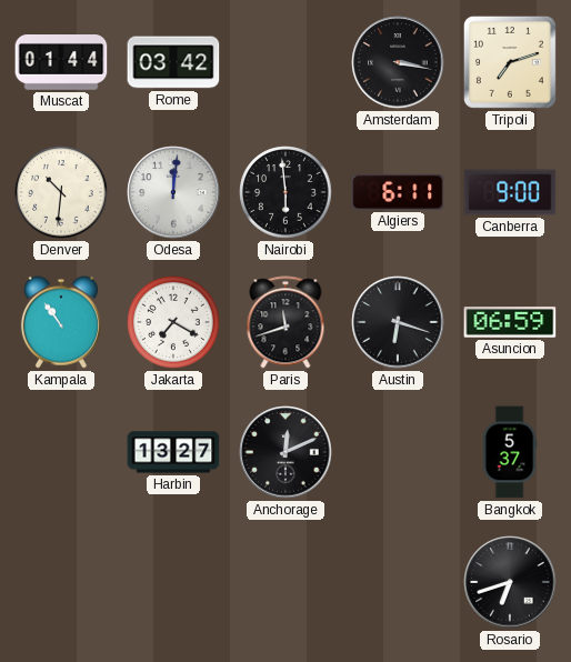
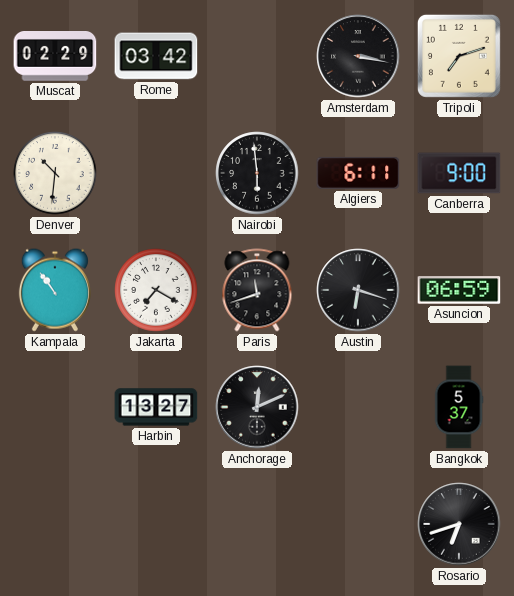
Muscat: 01:44 -> 02:29 (55, 57)
Odesa: 12:01 -> none (173, 192)
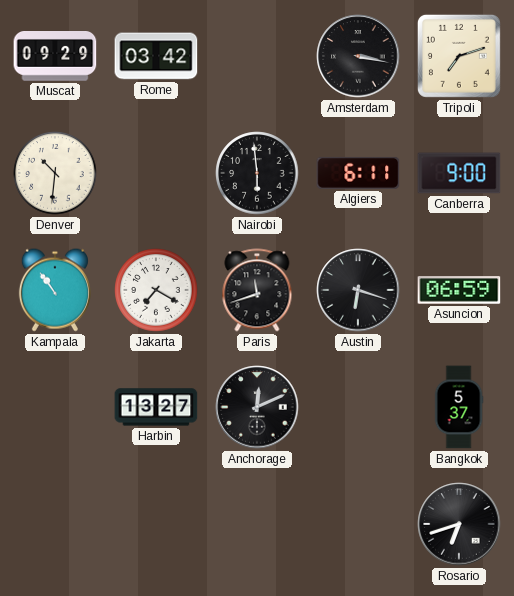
Muscat: 02:29 -> 09:29 (55, 57)
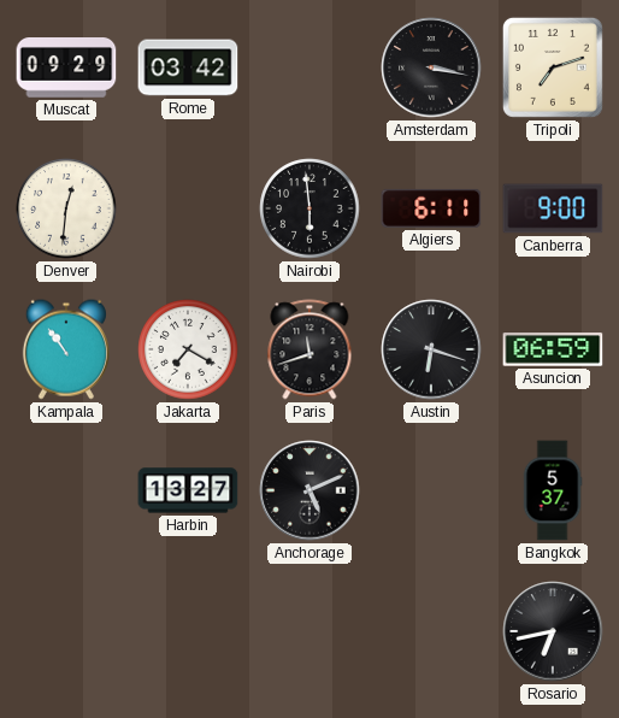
Denver: 10:31 -> 12:31 (66, 208)
Anchorage: 12:11 -> 5:11 (309, 490)
Rosario: 6:42 -> 6:43 (553, 631)
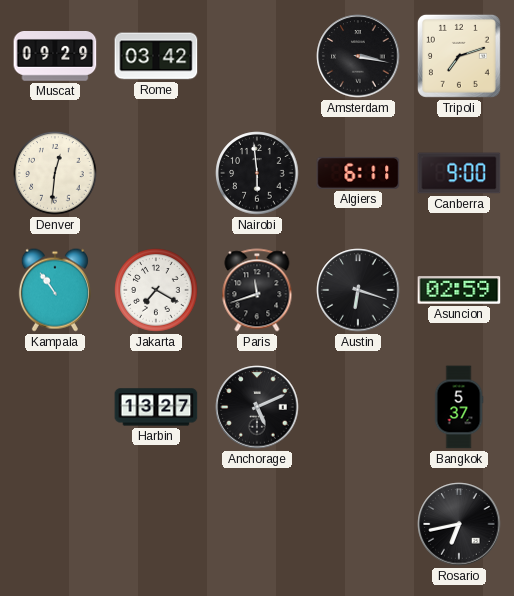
Asuncion: 06:59 -> 02:59 (459, 290)
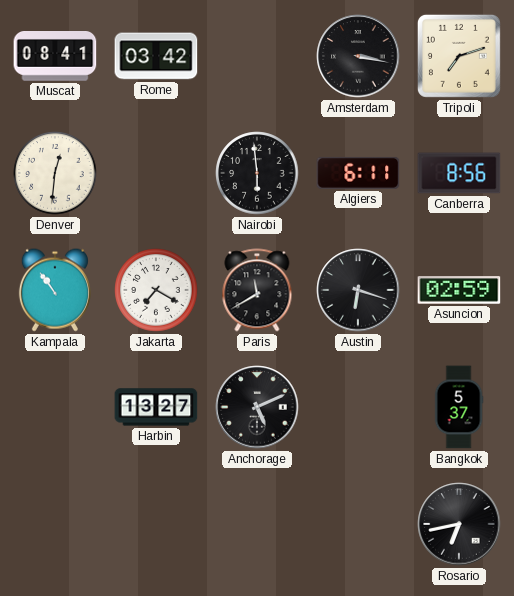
Muscat: 09:29 -> 08:41 (55, 57)
Canberra: 9:00 -> 8:56 (459, 173)
Paris: 11:42 -> 11:40 (257, 290)
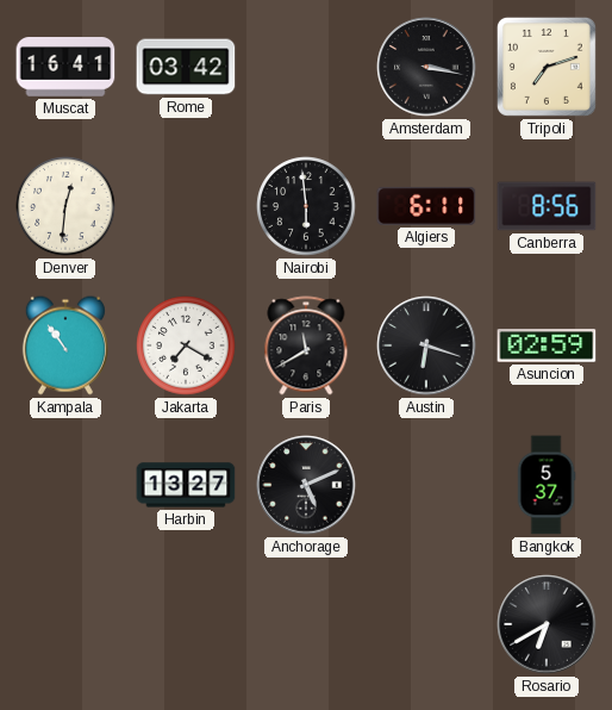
Muscat: 08:41 -> 16:41 (65, 68)
Rosario: 6:43 -> 6:40 (547, 624)
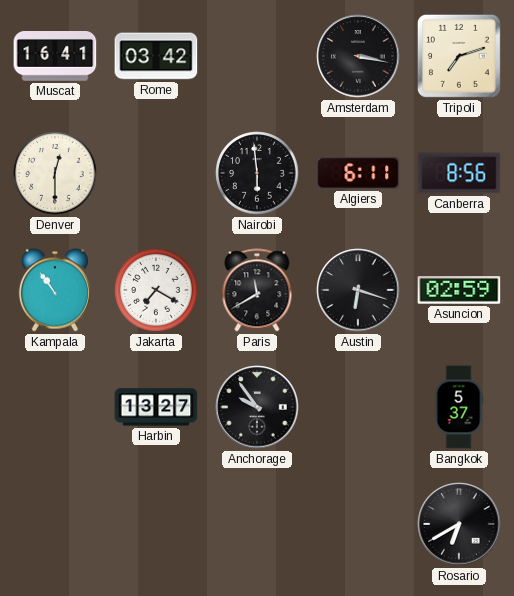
Denver: 12:31 -> 12:30 (55, 173)
Anchorage: 5:11 -> 9:54 (257, 407)
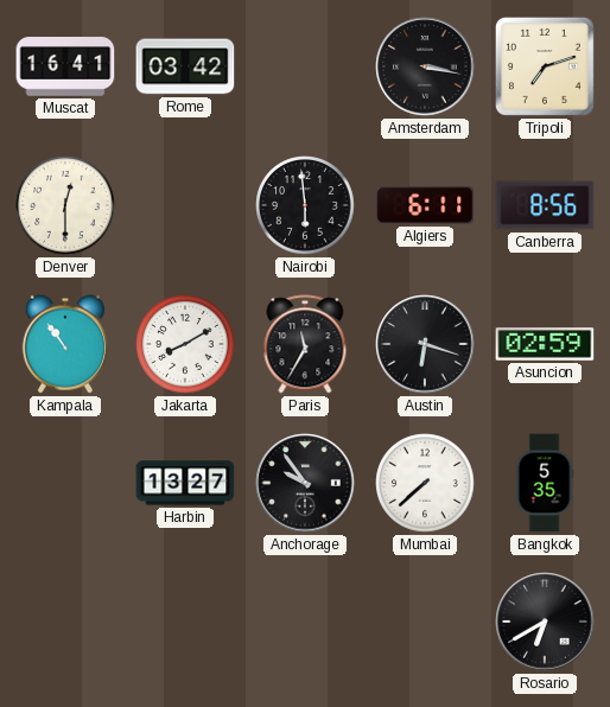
Jakarta: 7:20 -> 8:10 (185, 344)
Paris: 11:40 -> 11:35 (305, 344)
Mumbai: none -> 7:38 (425, 483)
Bangkok: 5:37 -> 5:35 (545, 483)
